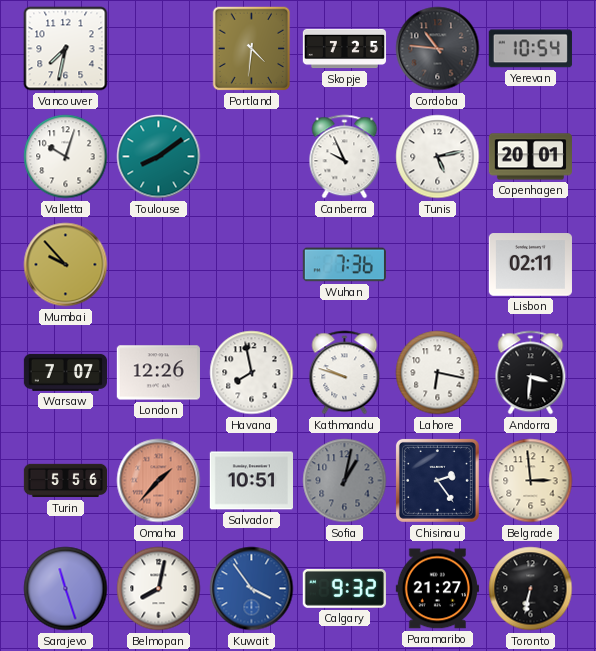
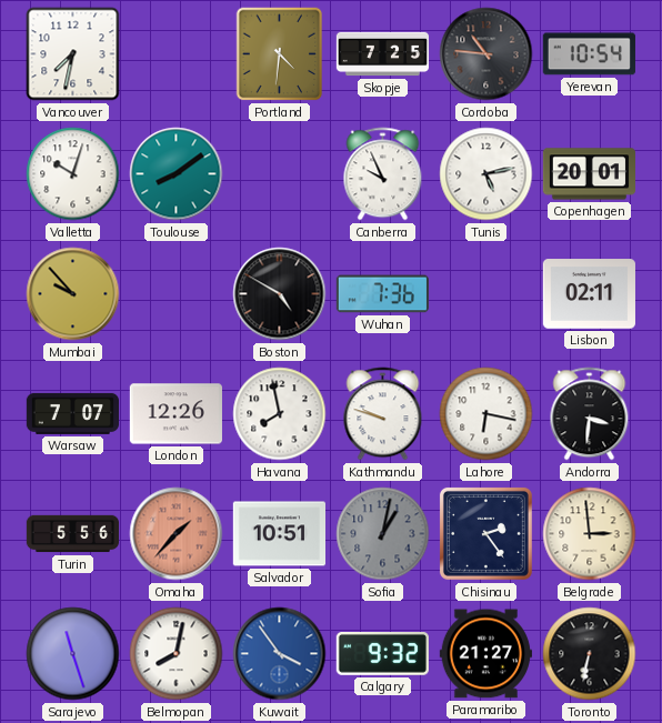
Boston: none -> 4:50 (280, 294)
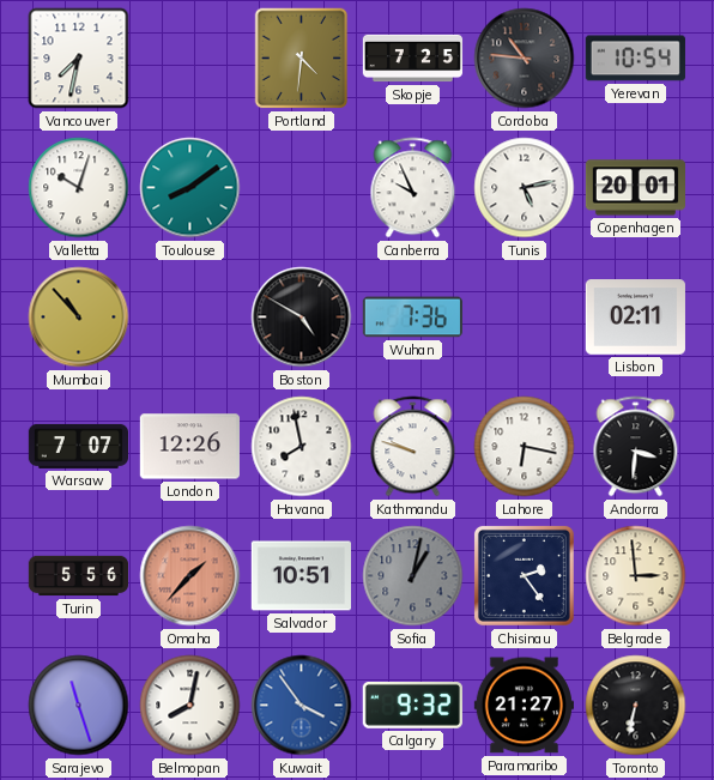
Mumbai: 9:53 -> 10:53 (79, 318)
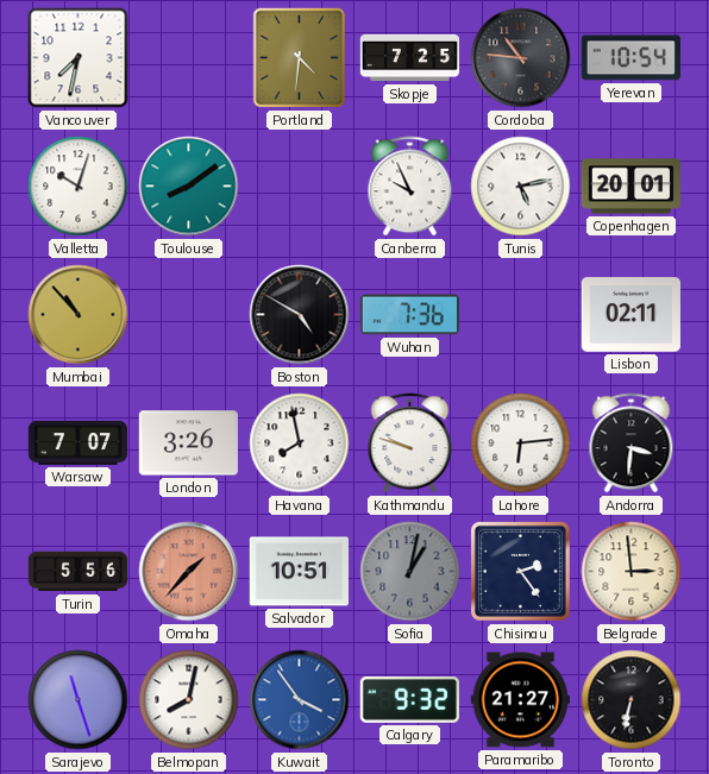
London: 12:26 -> 3:26 (188, 443)
Lahore: 6:17 -> 6:14 (521, 443)
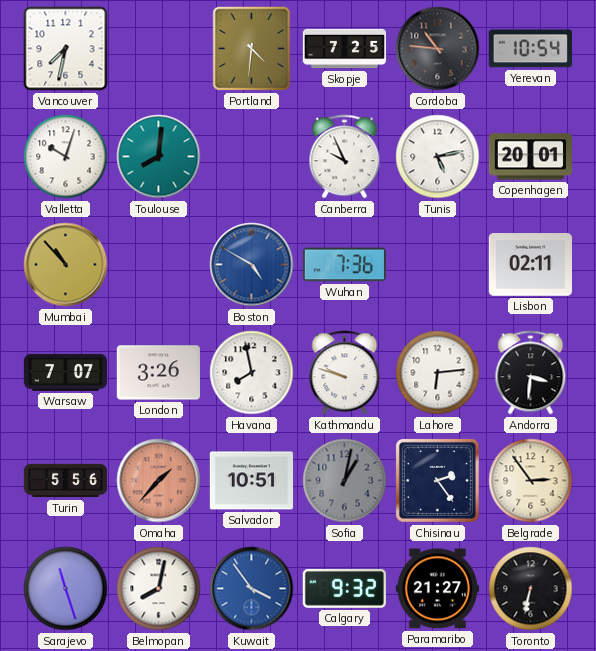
Toulouse: 8:09 -> 8:01 (159, 157)
Boston dial: black -> blue (252, 265)
Belgrade: 2:59 -> 2:54 (531, 481)
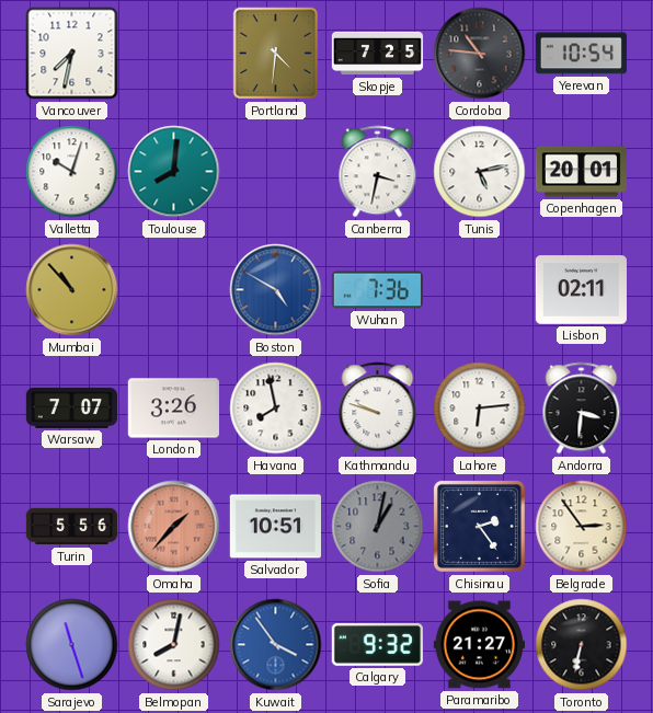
Canberra: 9:56 -> 3:32 (378, 172)
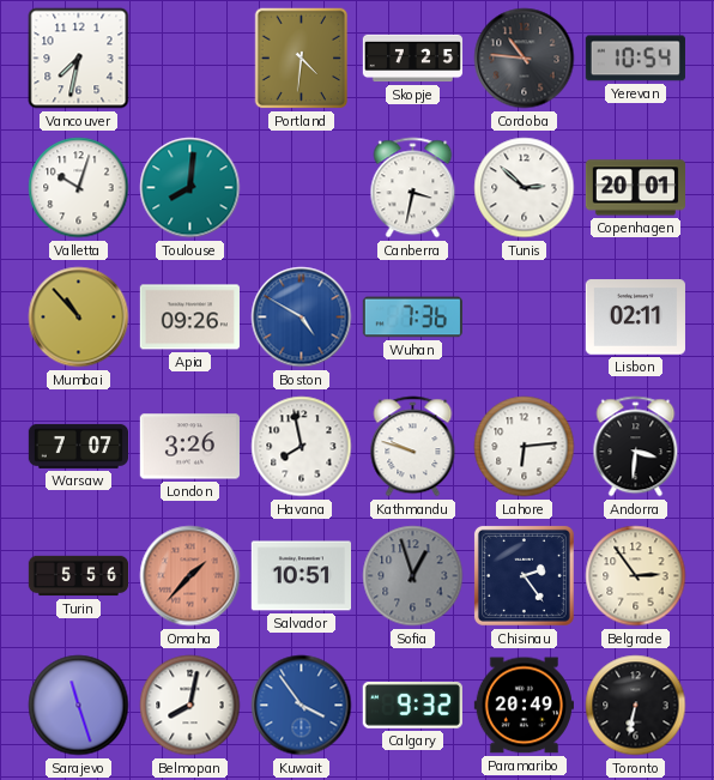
Tunis: 5:13 -> 2:52 (525, 188)
Apia: none -> 09:26 (189, 318)
Sofia: 1:02 -> 12:57 (413, 576)
Paramaribo: 21:27 -> 20:49 (524, 706)
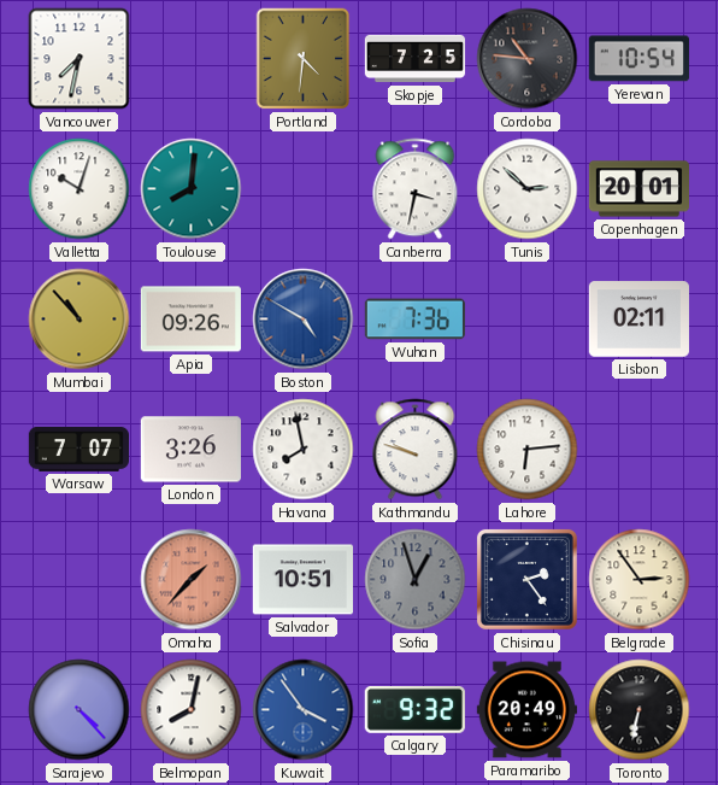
Andorra: 3:31 -> none (636, 447)
Turin: 5:56 -> none (79, 576)
Sarajevo: 11:27 -> 4:23 (80, 710)
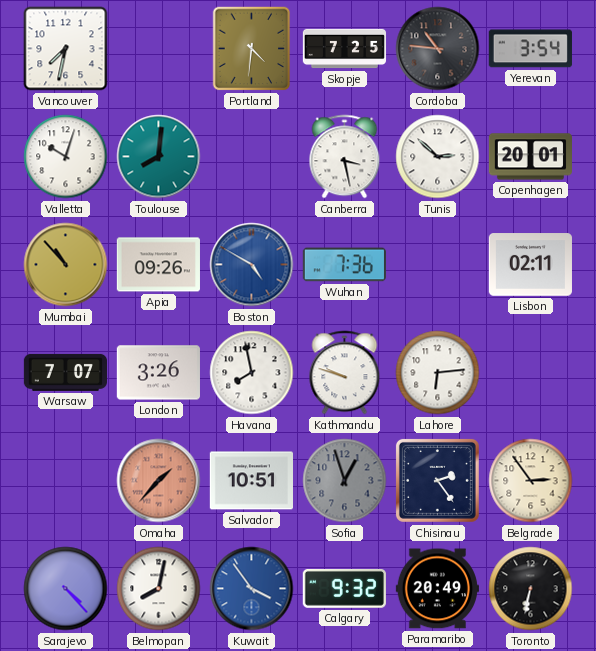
Yerevan: 10:54 -> 3:54 (530, 49)
Canberra: 3:32 -> 3:28 (345, 157)
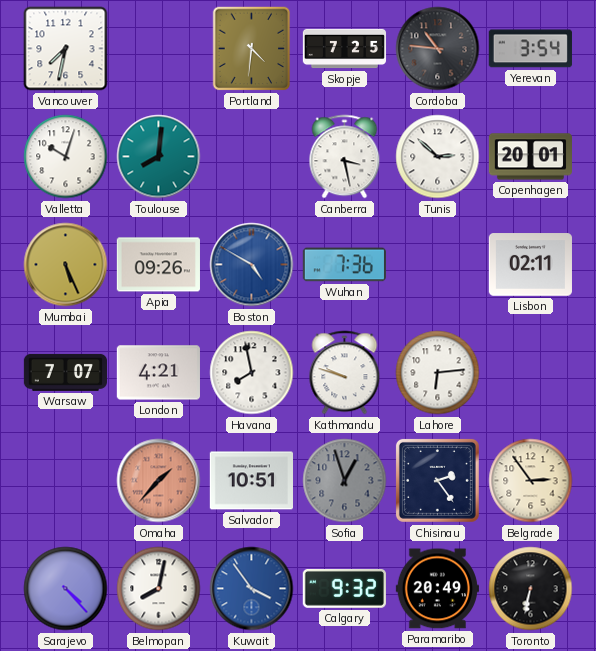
Mumbai: 10:53 -> 5:26 (66, 265)
London: 3:26 -> 4:21 (158, 373)
